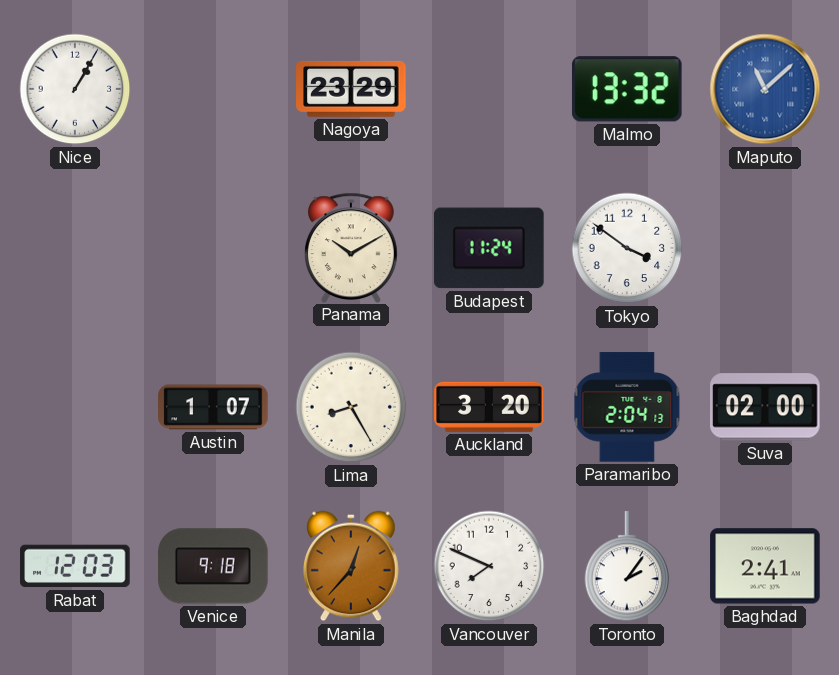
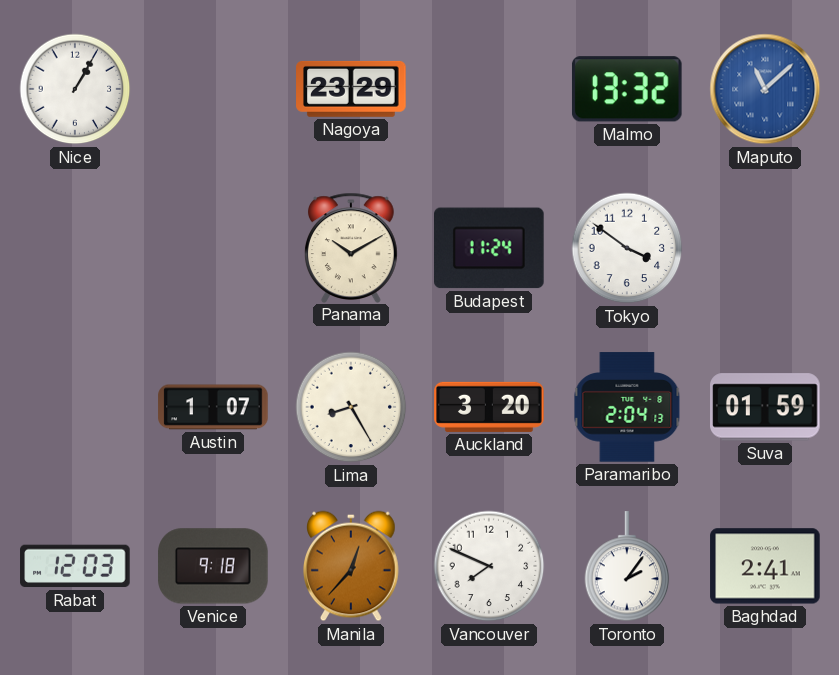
Suva: 02:00 -> 01:59 (765, 407)
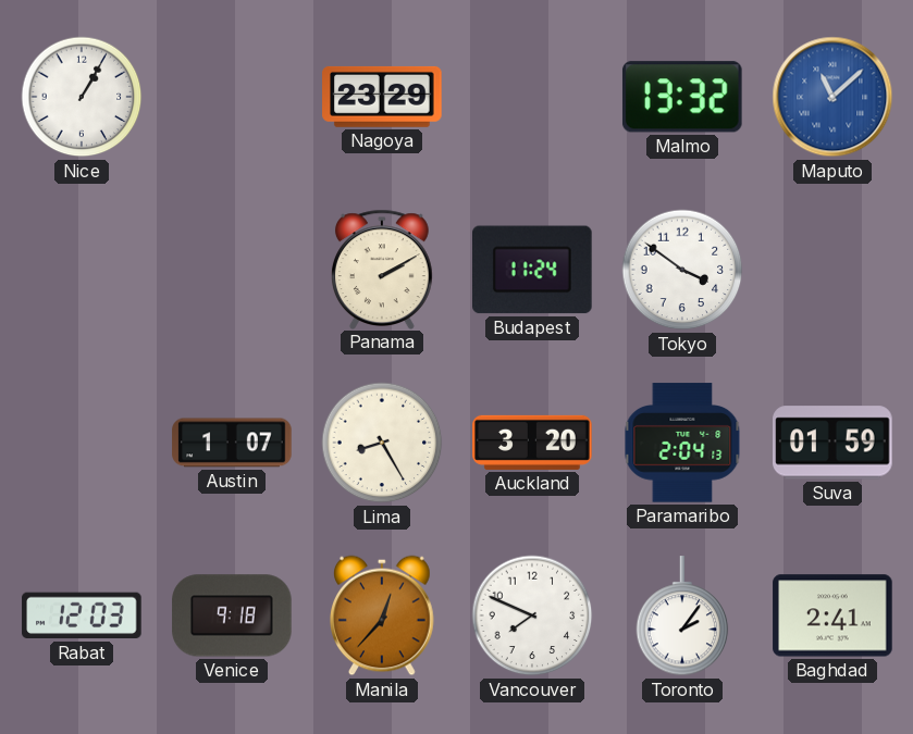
Panama: 10:10 -> 2:10 (383, 269)
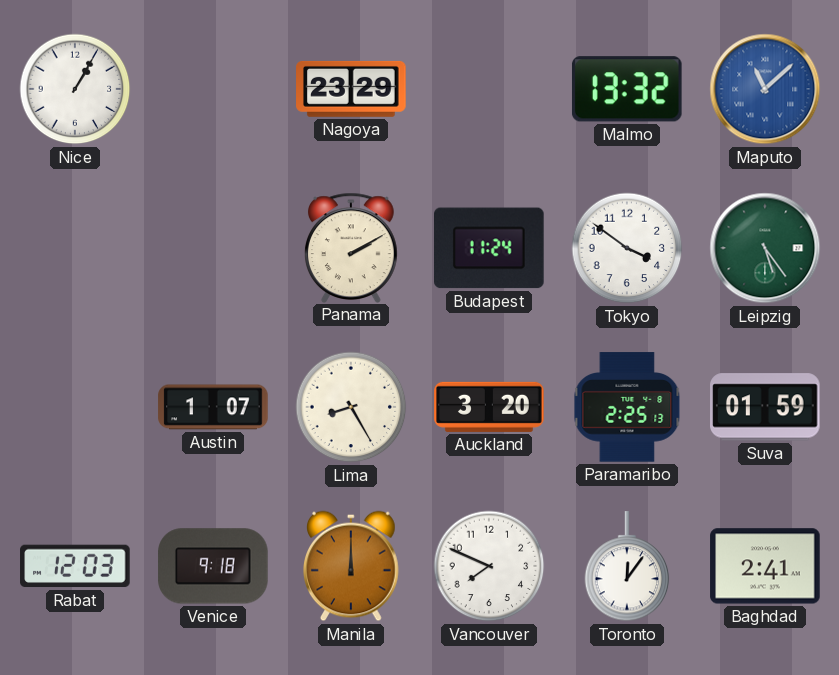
Leipzig: none -> 5:24 (765, 248)
Paramaribo: 2:04 -> 2:25 (627, 407)
Manila: 12:37 -> 12:00 (352, 566)
Toronto: 2:06 -> 12:06 (627, 567)
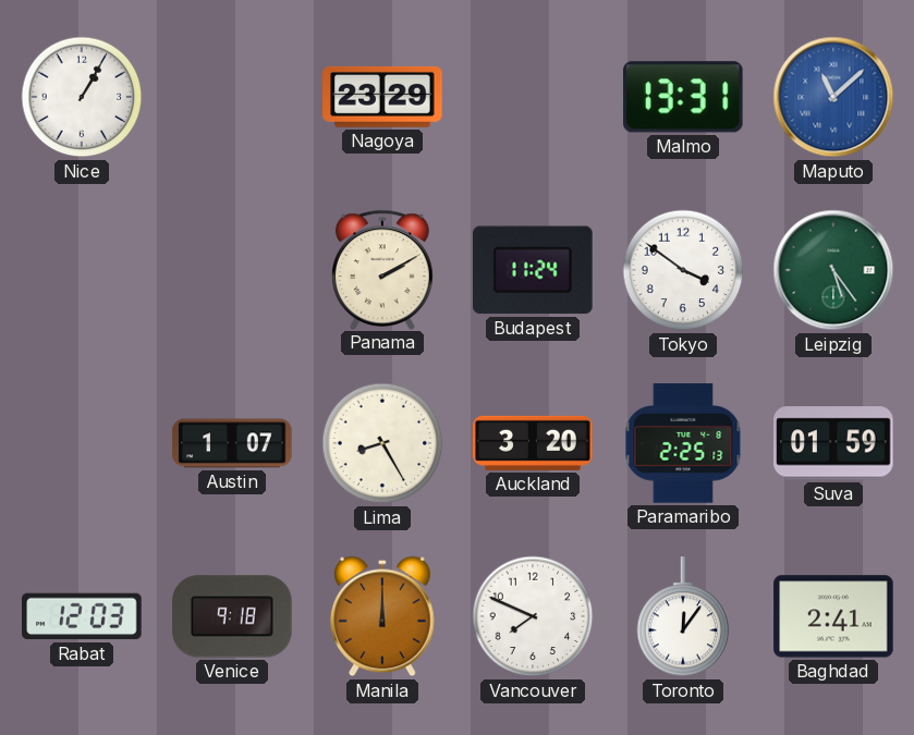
Malmo: 13:32 -> 13:31 (683, 97)
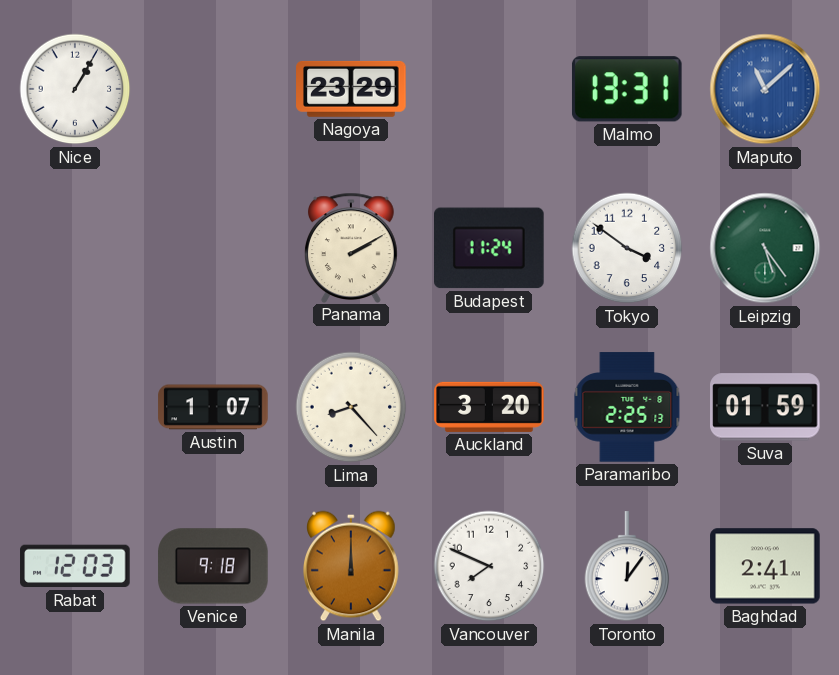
Lima: 8:25 -> 8:23 (351, 407)
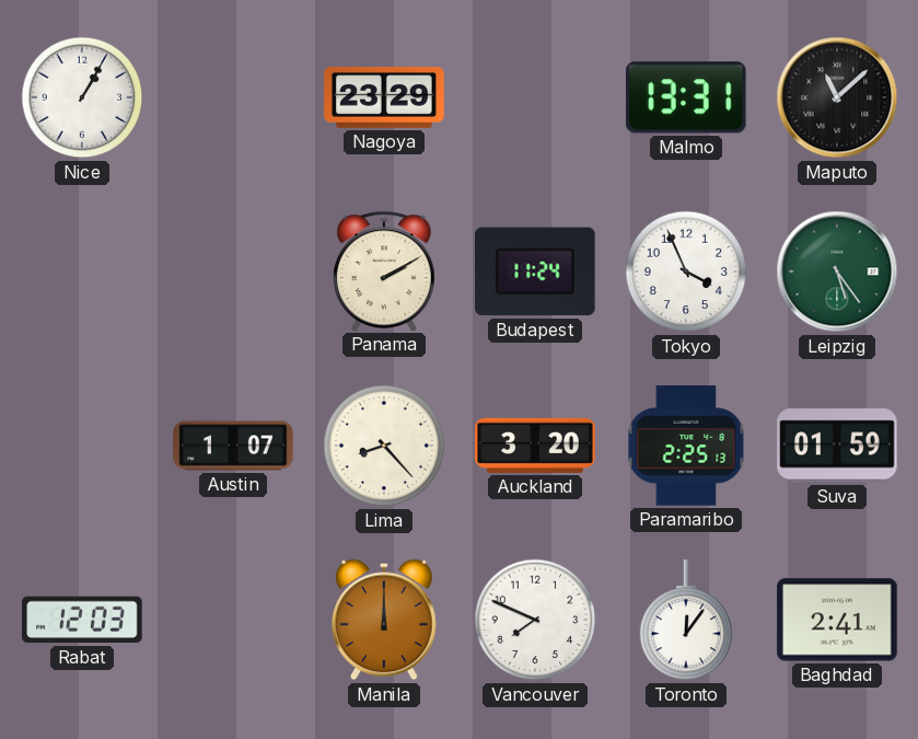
Maputo dial: blue -> black (837, 97)
Tokyo: 3:51 -> 3:56 (686, 272)
Venice: 9:18 -> none (213, 566)
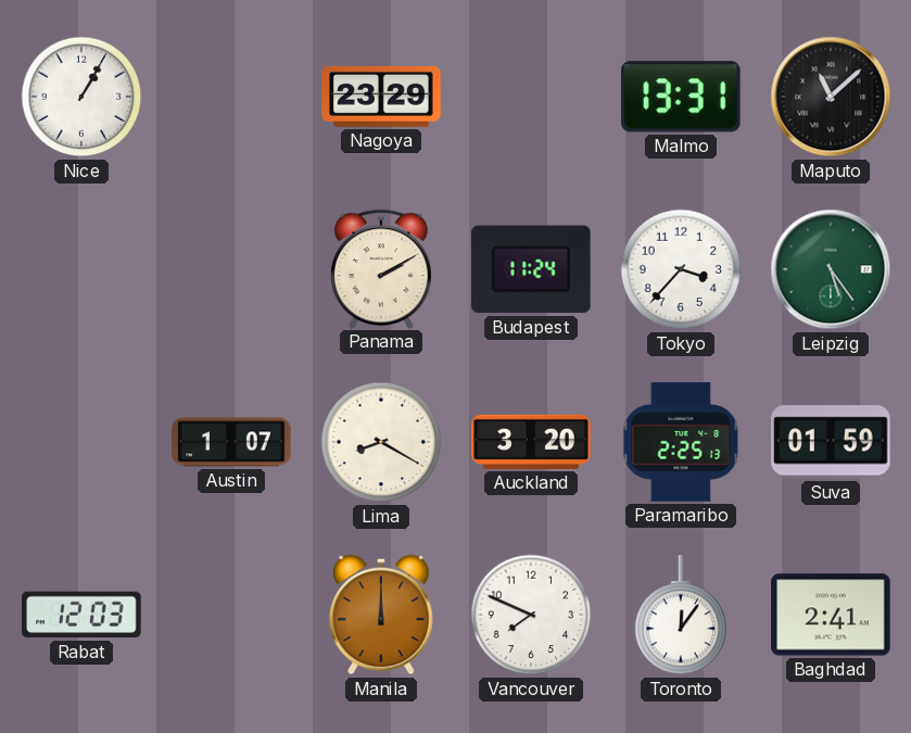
Tokyo: 3:56 -> 3:37 (681, 269)
Lima: 8:23 -> 8:20 (381, 442)
